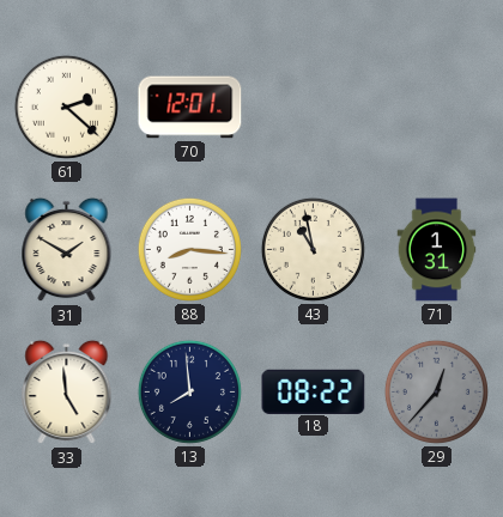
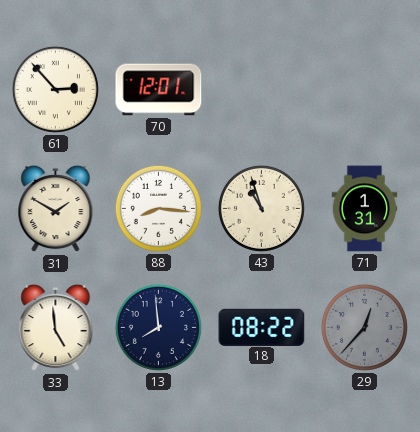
61: 2:22 -> 2:53 (55, 89)
43: 10:58 -> 10:57 (261, 208)
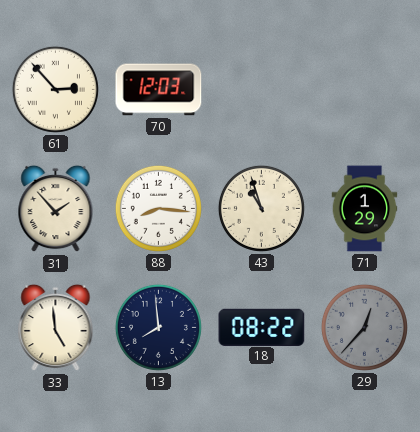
70: 12:01 -> 12:03 (159, 90)
31: 1:50 -> 1:53 (56, 209)
71: 1:31 -> 1:29 (365, 209)
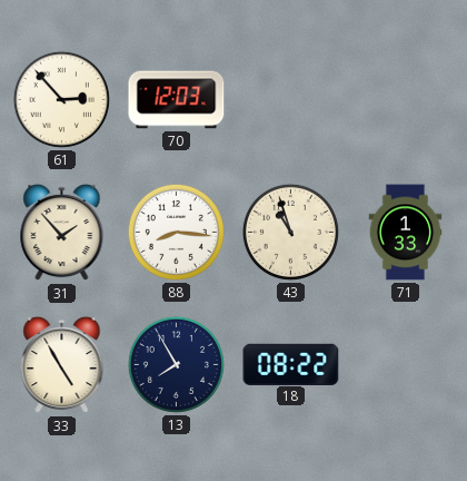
71: 1:29 -> 1:33 (406, 233)
33: 4:59 -> 4:55 (62, 365)
13: 7:59 -> 7:55 (176, 364)
29: 12:37 -> none (364, 327)
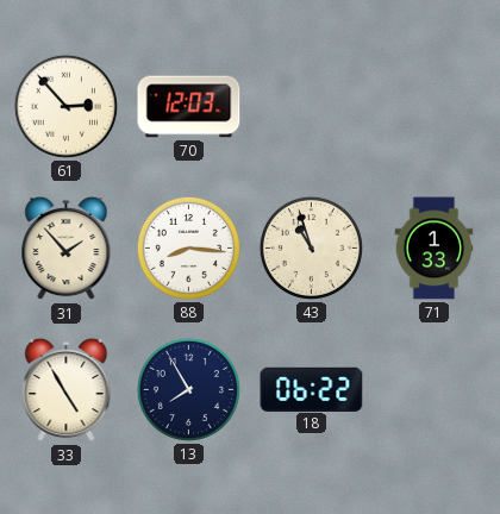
18: 08:22 -> 06:22 (312, 389)
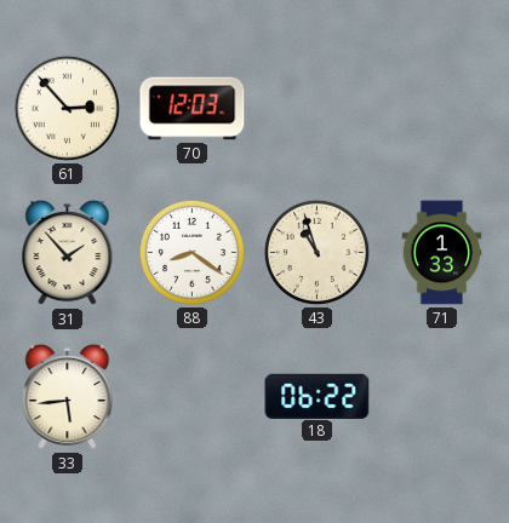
88: 8:16 -> 8:21 (191, 252)
33: 4:55 -> 5:44 (68, 397)
13: 7:55 -> none (188, 389)
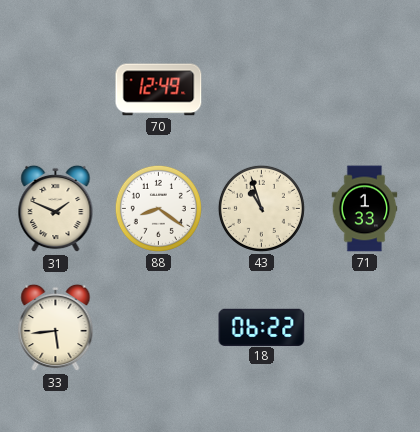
61: 2:53 -> none (67, 108)
70: 12:03 -> 12:49 (159, 90)
31: 1:53 -> 1:49 (56, 209)
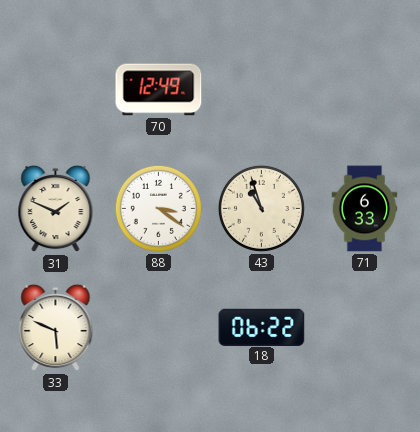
88: 8:21 -> 3:21 (158, 208)
71: 1:33 -> 6:33 (365, 209)
33: 5:44 -> 5:49 (56, 328)
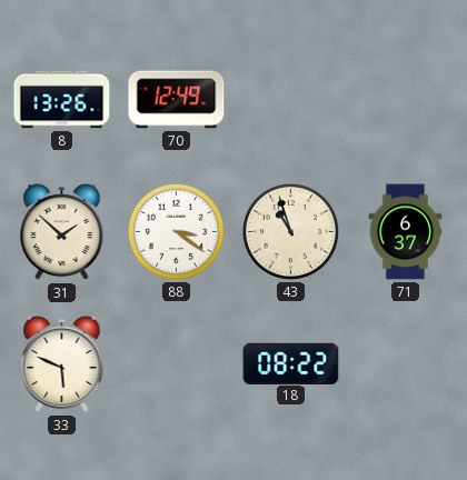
8: none -> 13:26 (62, 100)
31: 1:49 -> 1:52 (62, 232)
71: 6:33 -> 6:37 (406, 232)
18: 06:22 -> 08:22 (291, 363)
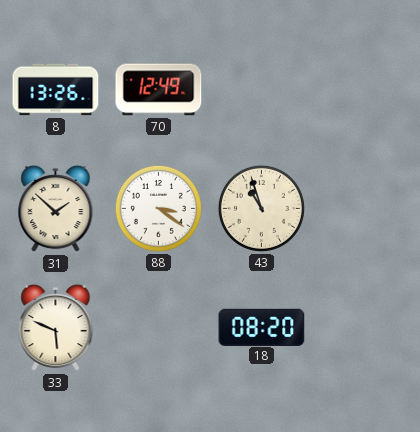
71: 6:37 -> none (406, 232)
18: 08:22 -> 08:20 (262, 327)
